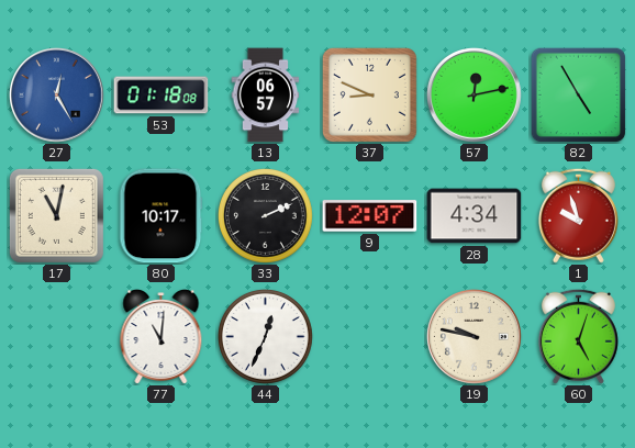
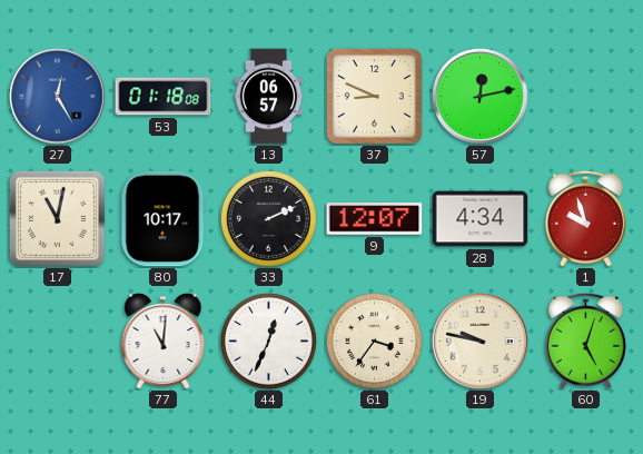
82: 4:55 -> none (578, 94)
61: none -> 3:36 (374, 340)
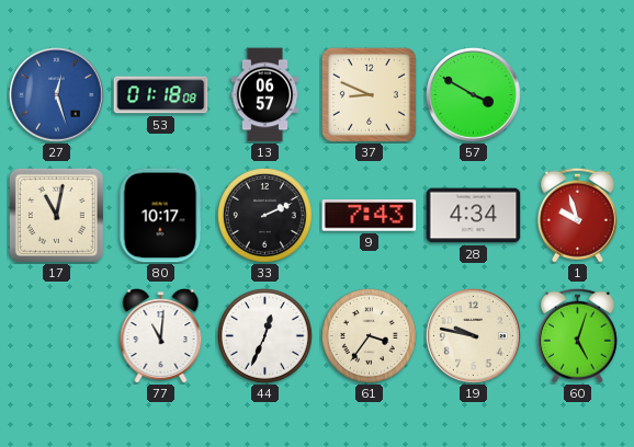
27: 12:25 -> 12:27 (57, 95)
57: 12:13 -> 3:50 (474, 95)
9: 12:07 -> 7:43 (370, 216)
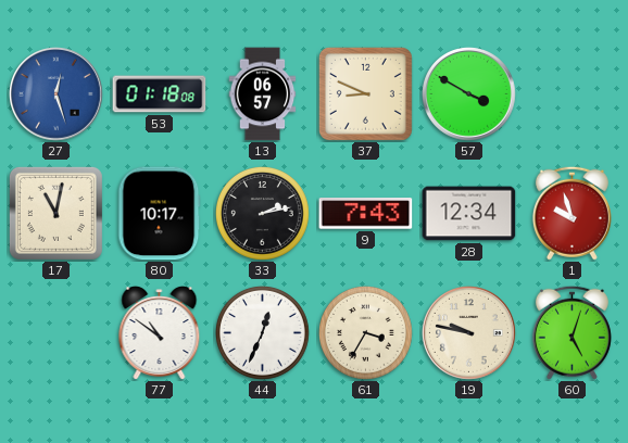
33: 2:11 -> 2:13 (262, 213)
28: 4:34 -> 12:34 (469, 214)
77: 11:01 -> 10:51 (160, 333)
61: 3:36 -> 3:35 (365, 332)
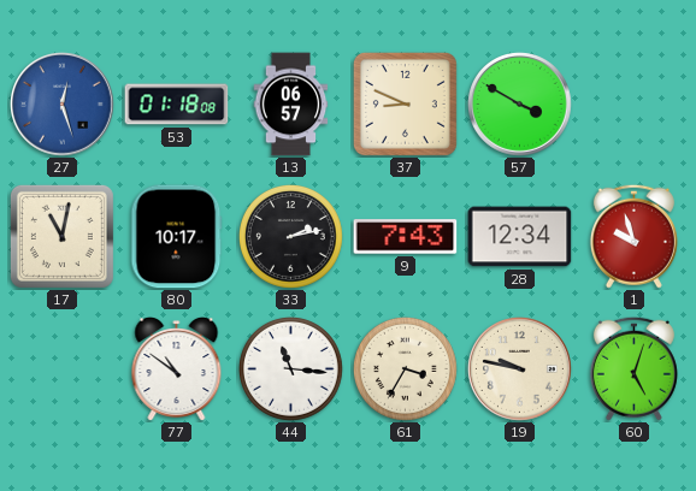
44: 12:34 -> 11:16 (290, 368)
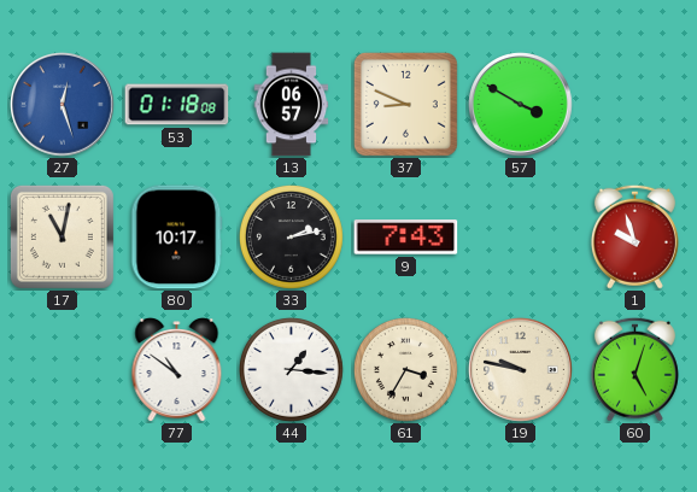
28: 12:34 -> none (520, 237)
44: 11:16 -> 1:16 (291, 369)
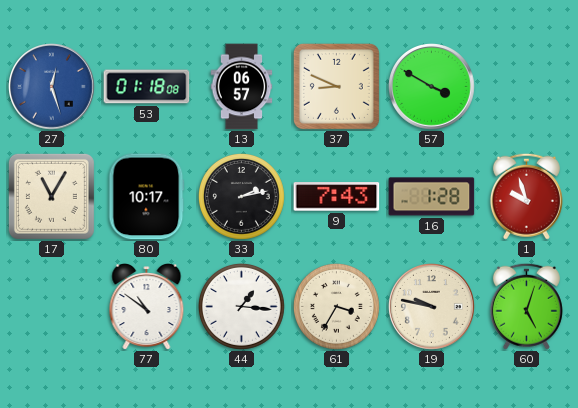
17: 11:02 -> 11:05 (51, 196)
16: none -> 1:28 (432, 197)
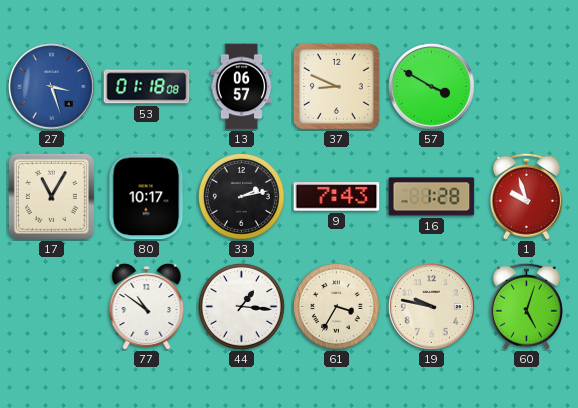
27: 12:27 -> 3:27 (52, 87)
